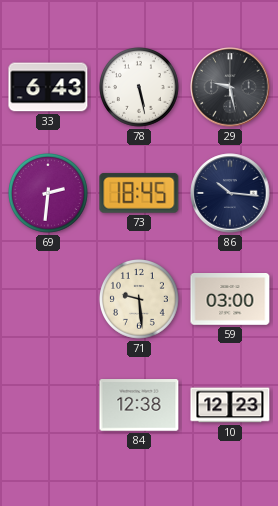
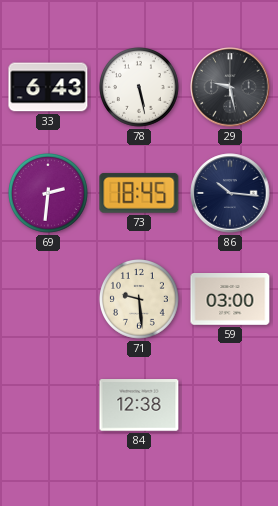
10: 12:23 -> none (230, 405)
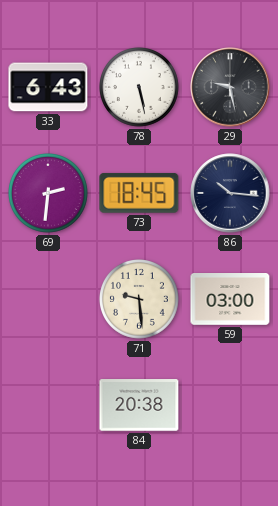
84: 12:38 -> 20:38 (139, 405)
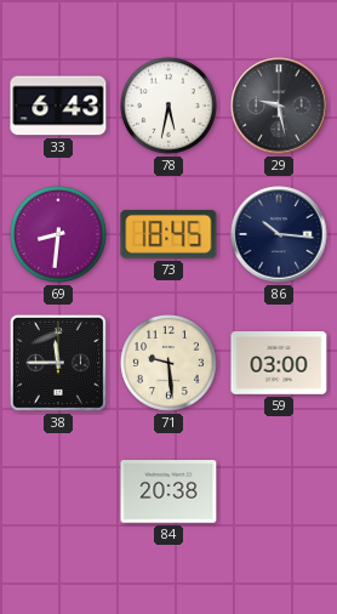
78: 5:28 -> 5:32 (170, 107)
69: 2:31 -> 8:31 (59, 235)
38: none -> 11:45 (58, 363)
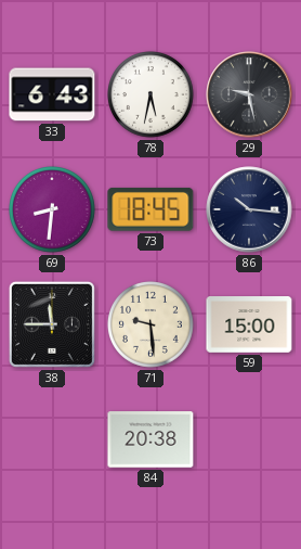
59: 03:00 -> 15:00 (249, 325)
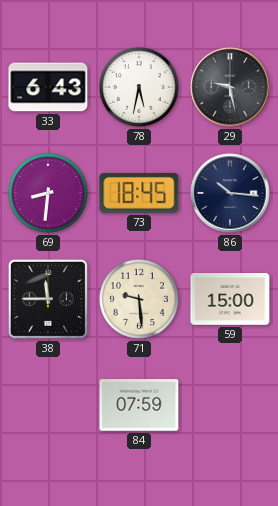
84: 20:38 -> 07:59 (139, 405)
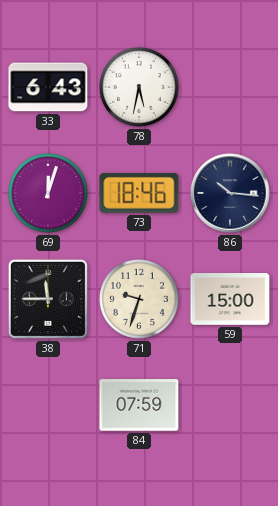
29: 9:28 -> none (230, 87)
69: 8:31 -> 12:03 (49, 194)
73: 18:45 -> 18:46 (139, 193)
71: 9:29 -> 9:33 (140, 300)
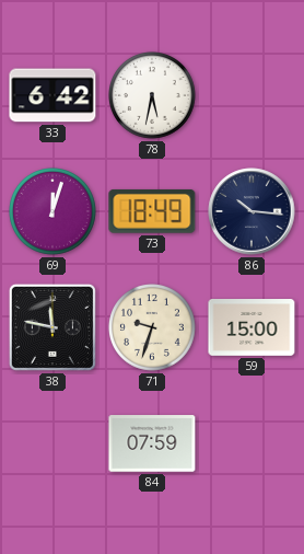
33: 6:43 -> 6:42 (52, 95)
73: 18:46 -> 18:49 (152, 211)
38: 11:45 -> 11:47 (52, 327)
